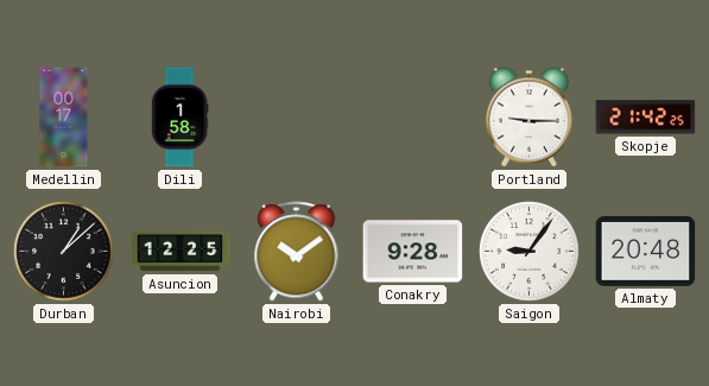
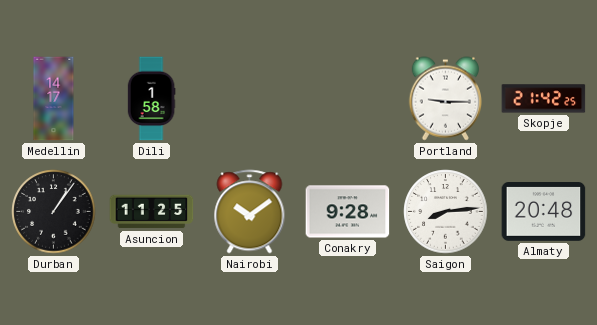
Medellin: 00:17 -> 14:17 (54, 99)
Durban: 1:08 -> 1:06 (54, 212)
Asuncion: 12:25 -> 11:25 (152, 212)
Saigon: 9:06 -> 8:14 (446, 212)
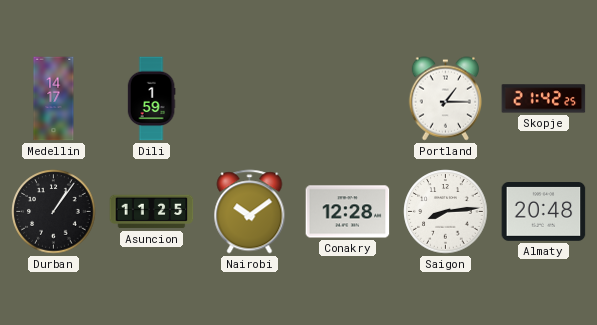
Dili: 1:58 -> 1:59 (151, 99)
Portland: 9:15 -> 1:15 (445, 99)
Conakry: 9:28 -> 12:28 (348, 212)
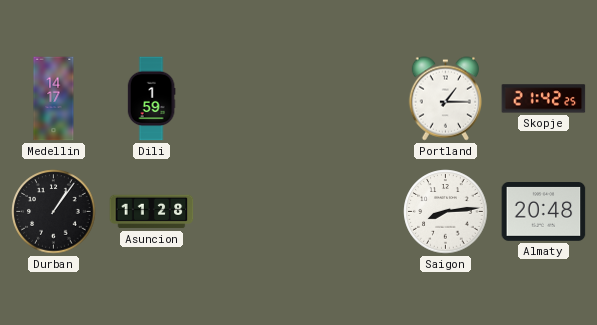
Asuncion: 11:25 -> 11:28 (152, 212)
Nairobi: 10:09 -> none (250, 212)
Conakry: 12:28 -> none (348, 212)
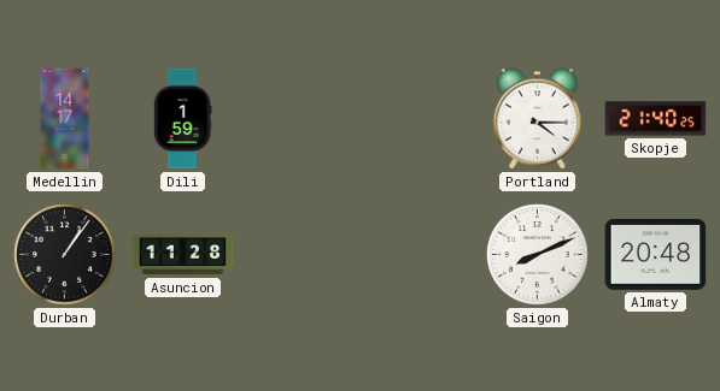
Portland: 1:15 -> 4:15 (537, 119)
Skopje: 21:42 -> 21:40 (656, 119)
Saigon: 8:14 -> 8:11 (538, 255)
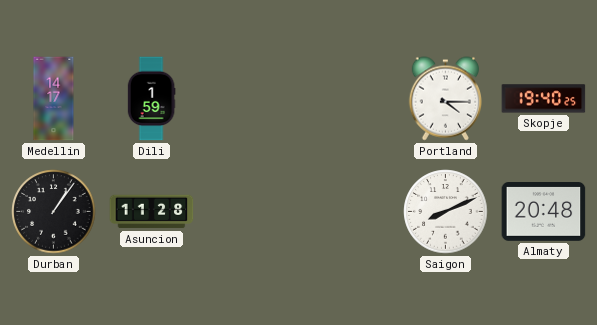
Skopje: 21:40 -> 19:40 (544, 99)
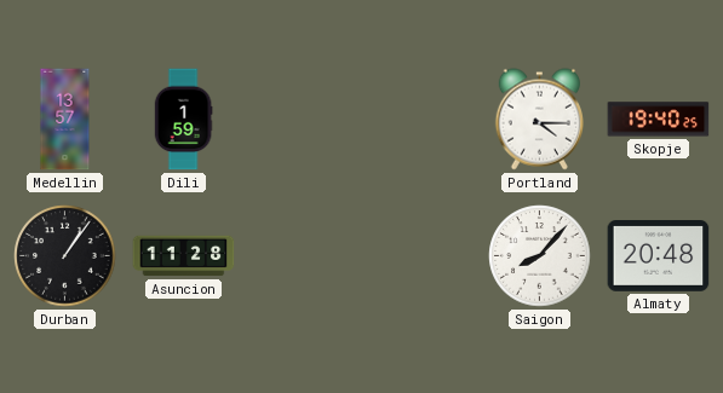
Medellin: 14:17 -> 13:57 (65, 120)
Saigon: 8:11 -> 8:07 (540, 256)
